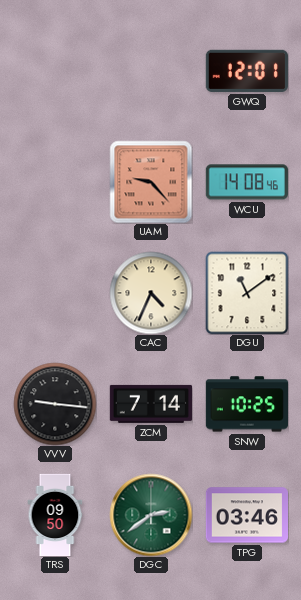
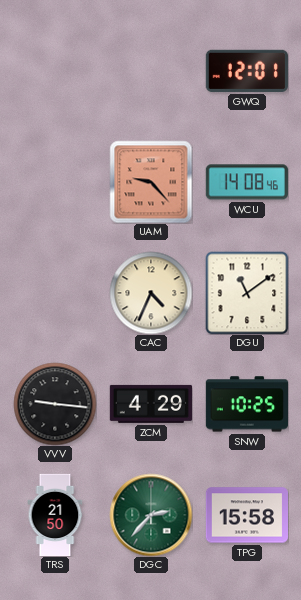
ZCM: 7:14 -> 4:29 (150, 404)
TRS: 09:50 -> 21:50 (55, 515)
DGC: 2:39 -> 2:37 (151, 515)
TPG: 03:46 -> 15:58 (246, 515)
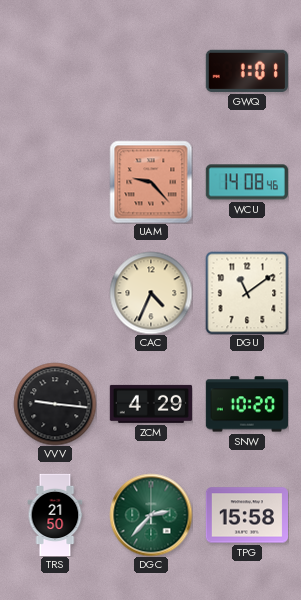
GWQ: 12:01 -> 1:01 (247, 71)
SNW: 10:25 -> 10:20 (246, 404)
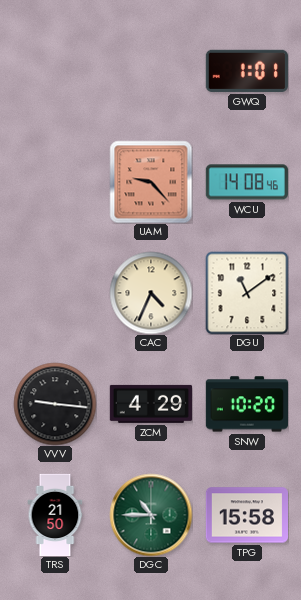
DGC: 2:37 -> 10:45 (151, 515)
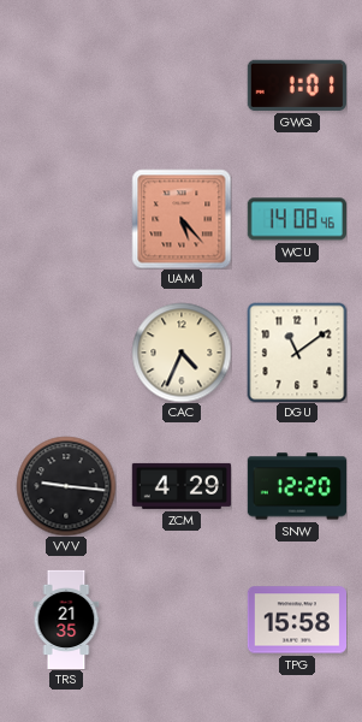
UAM: 9:23 -> 5:23 (182, 219)
SNW: 10:20 -> 12:20 (296, 486)
TRS: 21:50 -> 21:35 (66, 620)
DGC: 10:45 -> none (151, 515)
